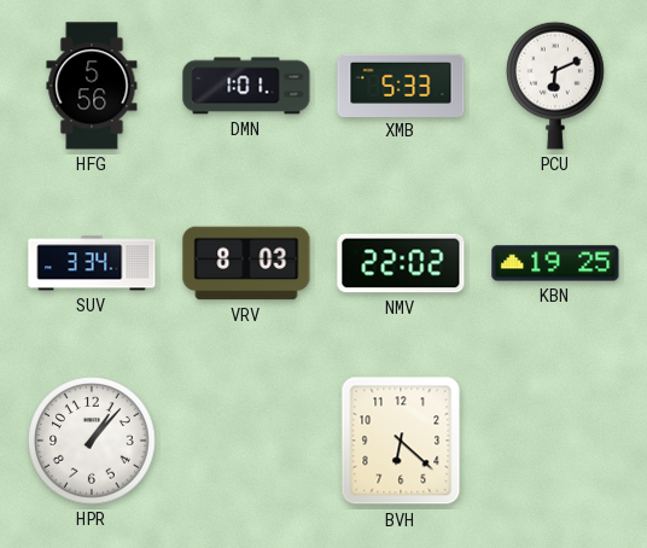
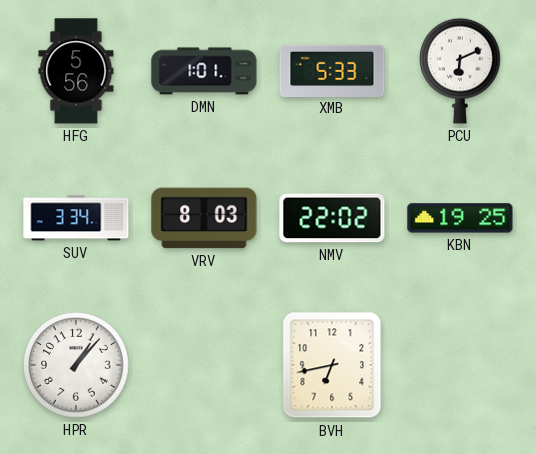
BVH: 6:22 -> 6:43 (332, 365)
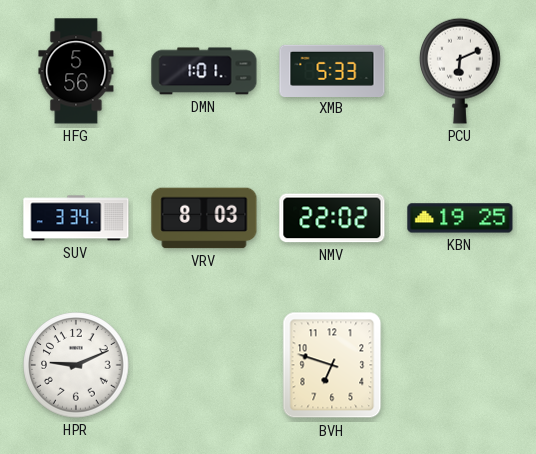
HPR: 1:07 -> 9:11 (76, 365)
BVH: 6:43 -> 6:48 (332, 365)
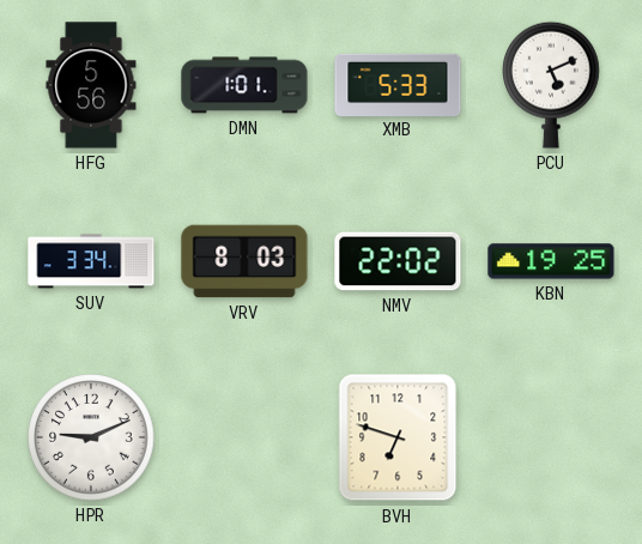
PCU: 6:11 -> 5:11 (552, 85)
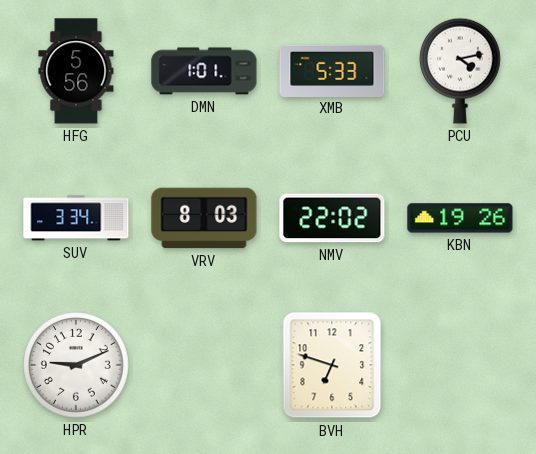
PCU: 5:11 -> 4:13 (461, 71)
KBN: 19:25 -> 19:26 (460, 218)
